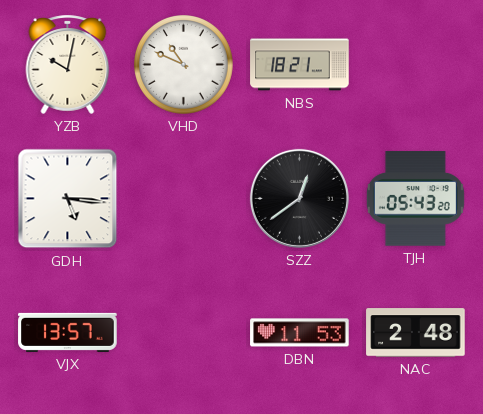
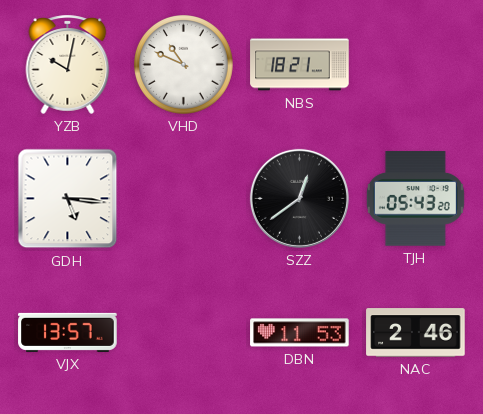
NAC: 2:48 -> 2:46 (416, 333)
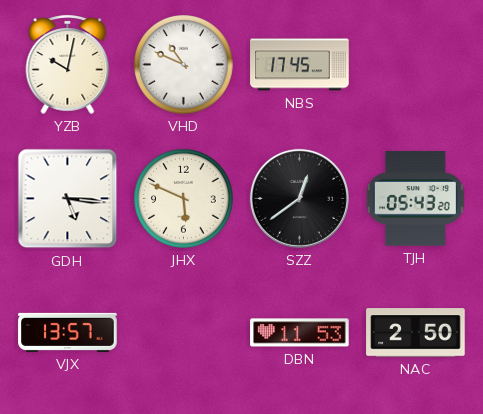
NBS: 18:21 -> 17:45 (300, 65)
JHX: none -> 5:49 (184, 199)
NAC: 2:46 -> 2:50 (416, 333)
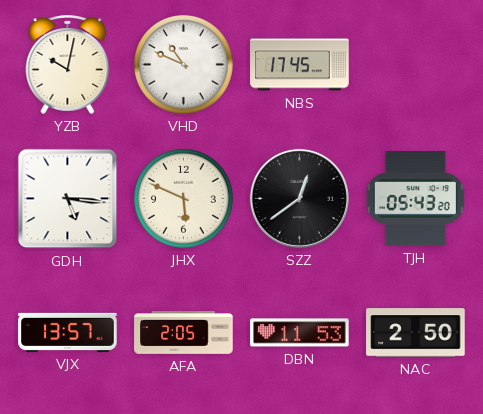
AFA: none -> 2:05 (184, 333)
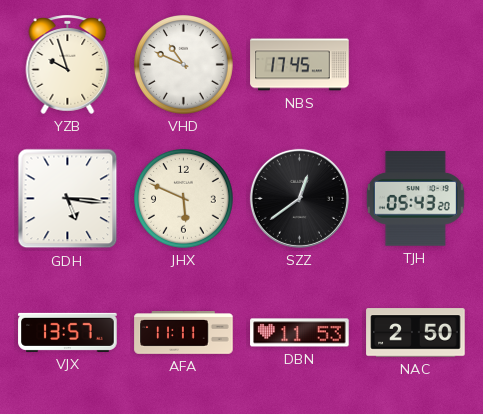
YZB: 10:02 -> 9:57 (68, 64)
AFA: 2:05 -> 11:11 (184, 333)
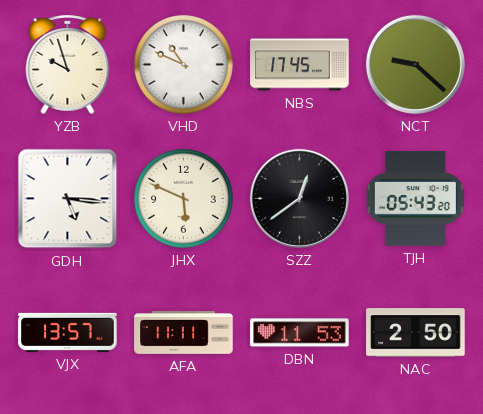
NCT: none -> 9:22 (415, 64)
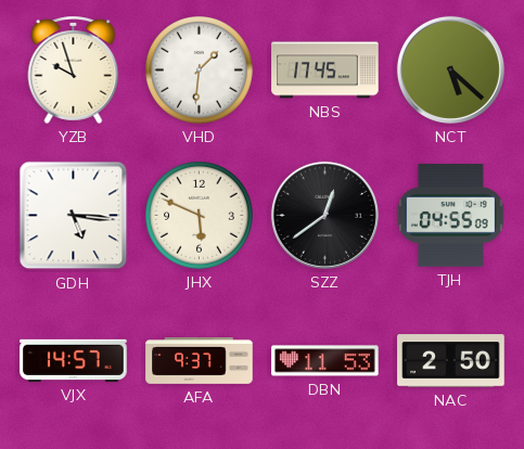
VHD: 10:49 -> 1:31 (200, 70)
NCT: 9:22 -> 5:22 (450, 69)
TJH: 05:43 -> 04:55 (450, 216)
VJX: 13:57 -> 14:57 (74, 360)
AFA: 11:11 -> 9:37 (200, 361)
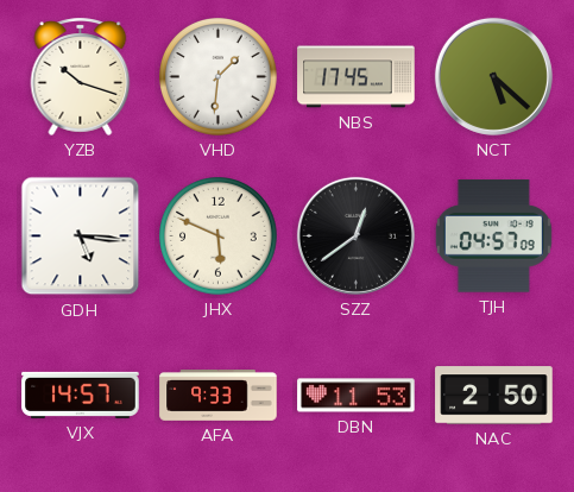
YZB: 9:57 -> 10:18 (81, 76)
TJH: 04:55 -> 04:57 (493, 236)
AFA: 9:37 -> 9:33 (219, 396)
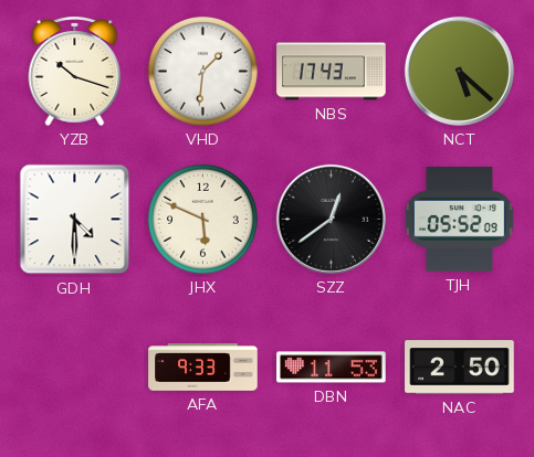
NBS: 17:45 -> 17:43 (332, 72)
GDH: 5:16 -> 4:30 (75, 220)
TJH: 04:57 -> 05:52 (459, 220)
VJX: 14:57 -> none (81, 395)
